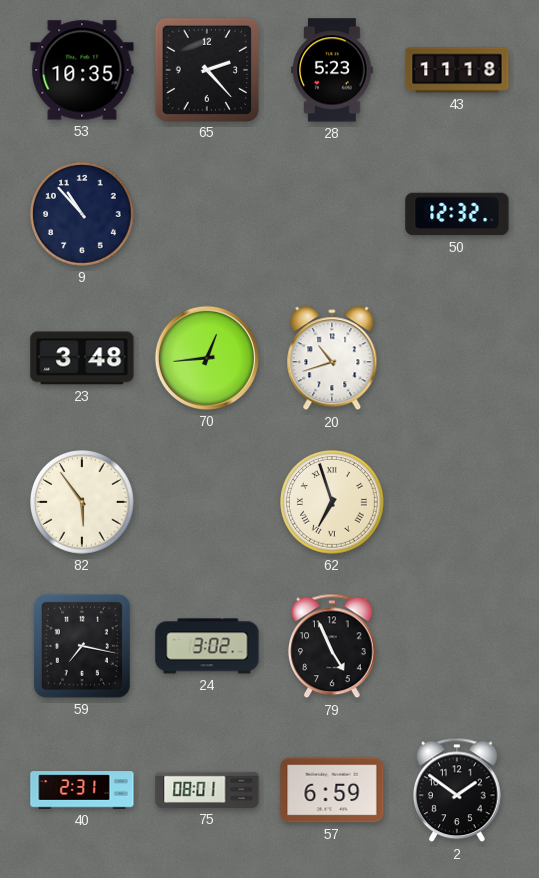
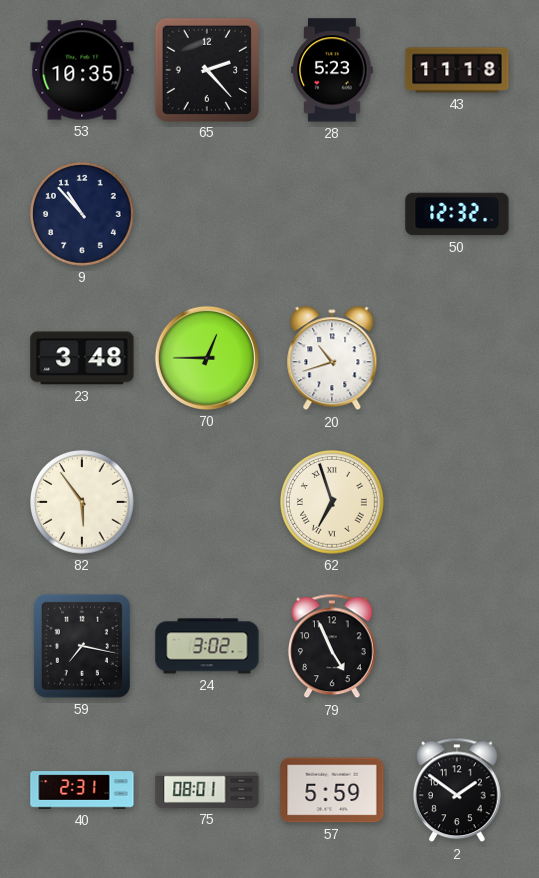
70: 12:44 -> 12:45 (207, 358)
57: 6:59 -> 5:59 (332, 790)
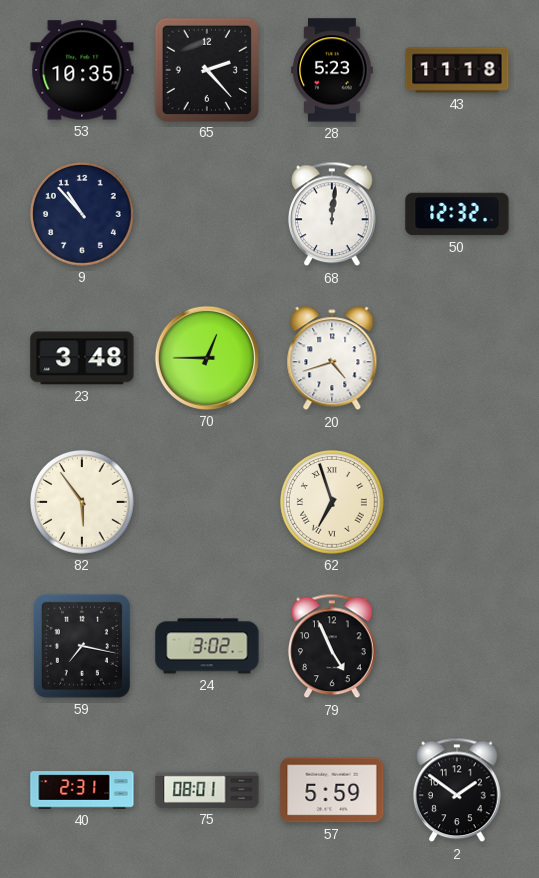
68: none -> 12:01 (333, 214)
20: 10:42 -> 4:42 (332, 359)
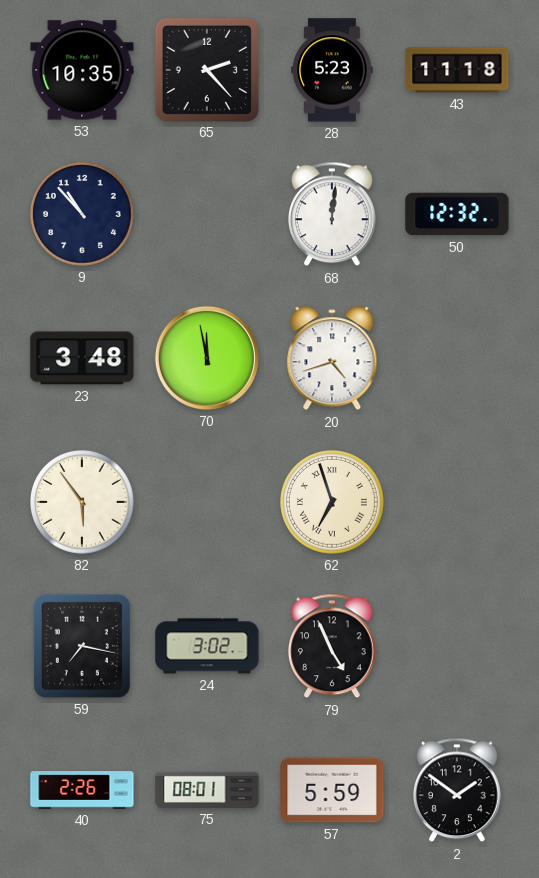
70: 12:45 -> 11:58 (207, 358)
40: 2:31 -> 2:26 (82, 790)
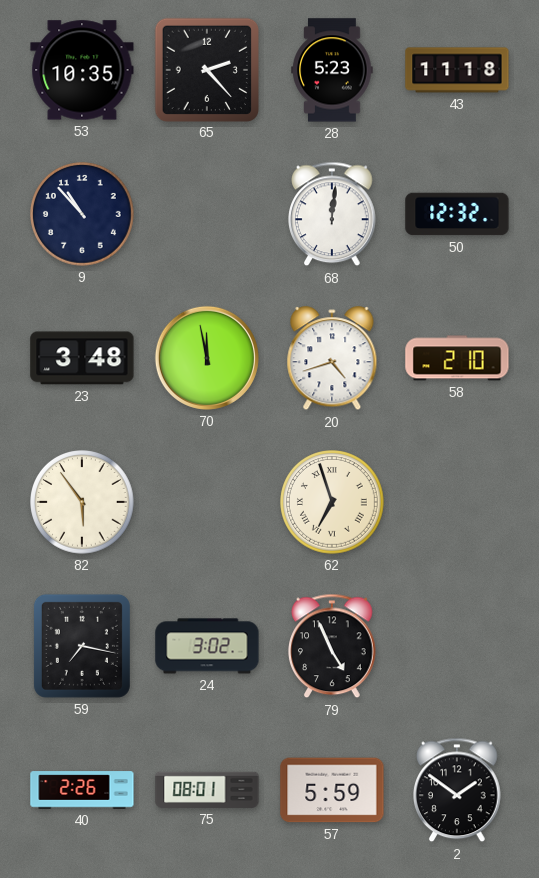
58: none -> 2:10 (457, 358)
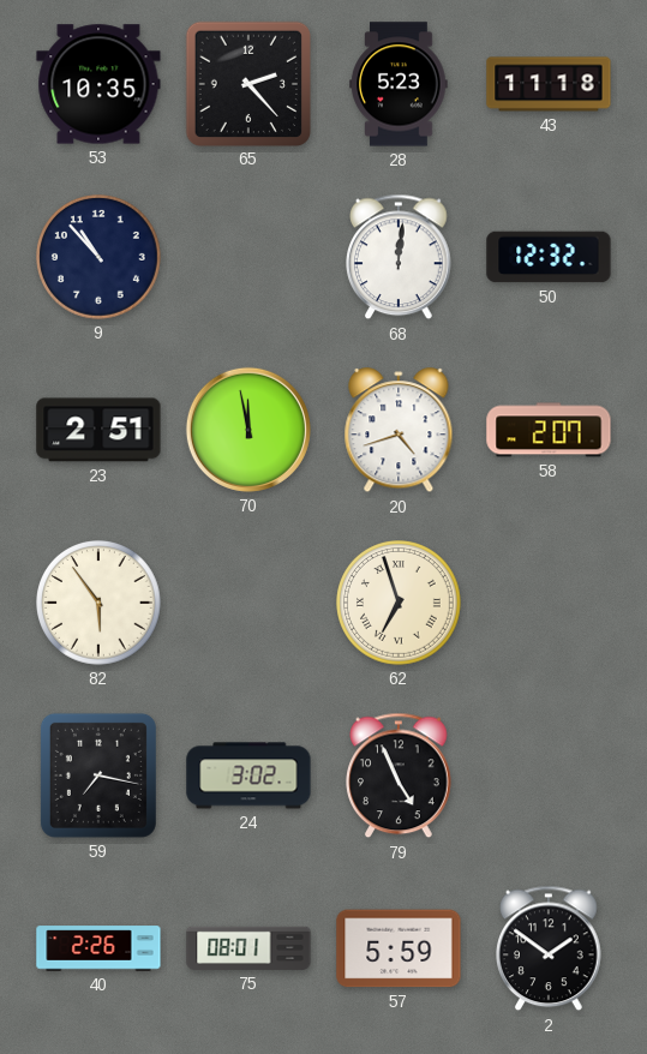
23: 3:48 -> 2:51 (98, 430)
58: 2:10 -> 2:07 (549, 430)
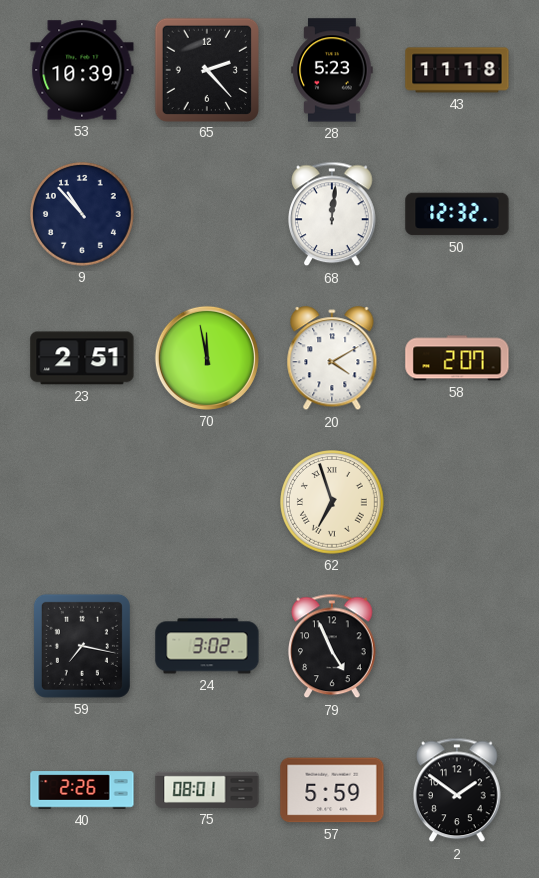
53: 10:35 -> 10:39 (82, 70)
20: 4:42 -> 4:10 (332, 359)
82: 5:54 -> none (100, 604)
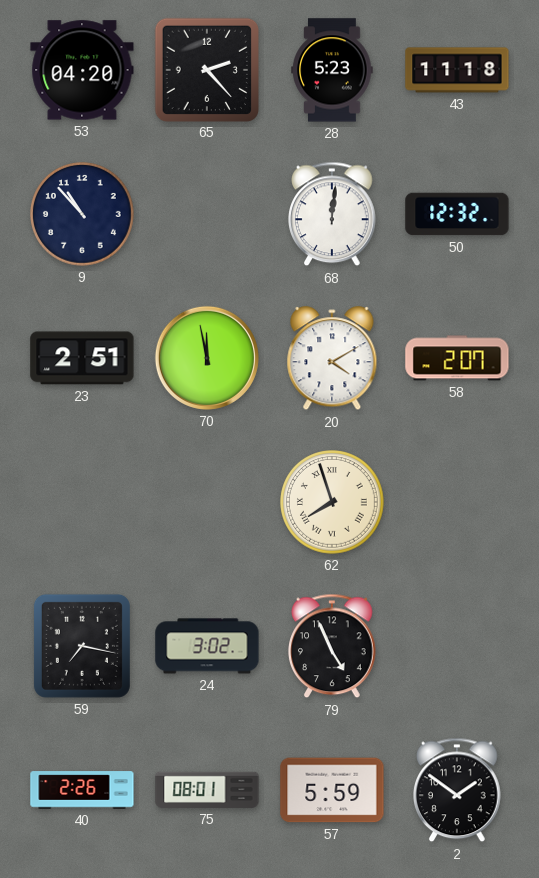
53: 10:39 -> 04:20 (82, 70)
62: 6:57 -> 7:57 (333, 503)
